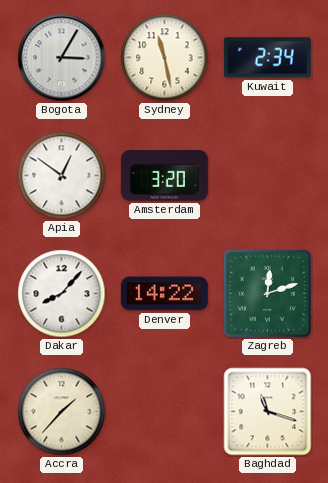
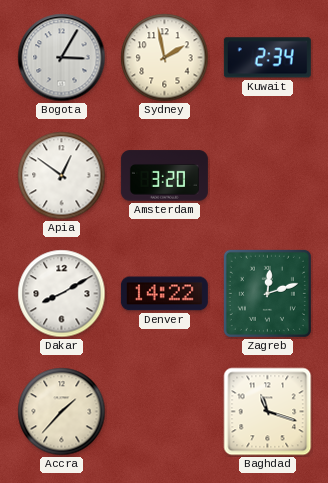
Sydney: 11:28 -> 1:58 (165, 58)
Dakar: 8:07 -> 8:10 (62, 294)
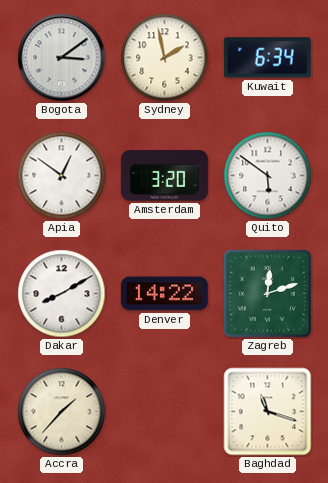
Bogota: 3:05 -> 3:09 (62, 58)
Kuwait: 2:34 -> 6:34 (267, 58)
Quito: none -> 5:51 (268, 176)
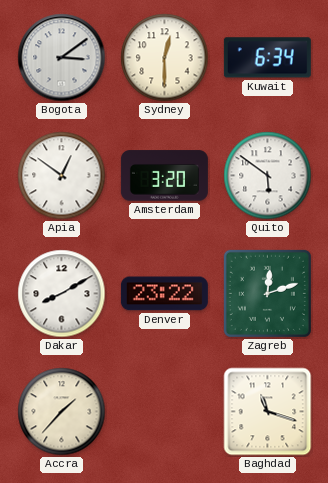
Sydney: 1:58 -> 12:30 (165, 58)
Denver: 14:22 -> 23:22 (164, 294)
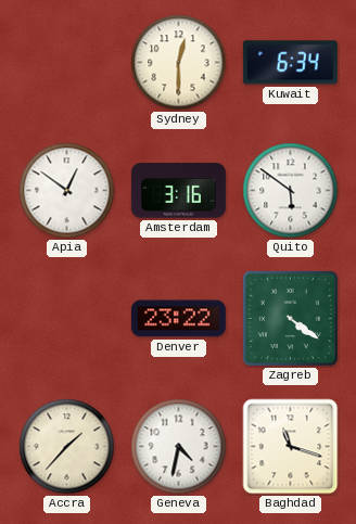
Bogota: 3:09 -> none (62, 58)
Amsterdam: 3:20 -> 3:16 (178, 191)
Dakar: 8:10 -> none (62, 294)
Zagreb: 12:12 -> 4:21 (290, 318)
Geneva: none -> 4:32 (179, 447)
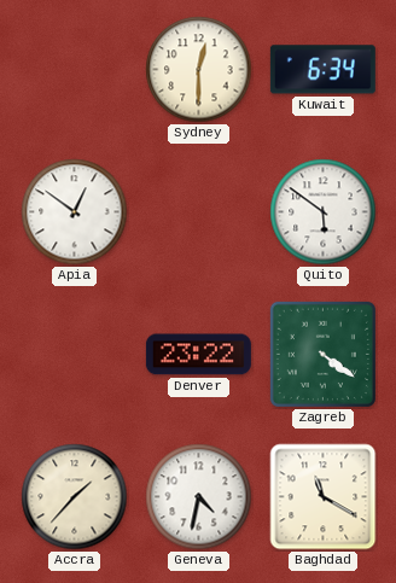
Amsterdam: 3:16 -> none (178, 191)
Baghdad: 11:18 -> 11:20 (324, 497)
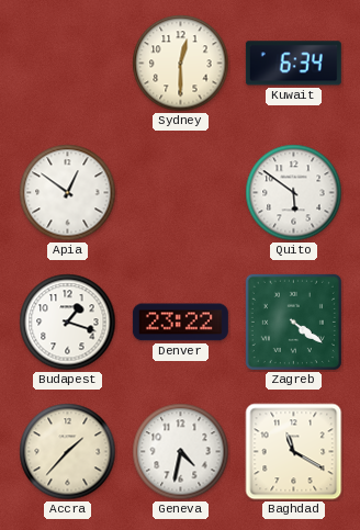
Budapest: none -> 1:18 (68, 323)
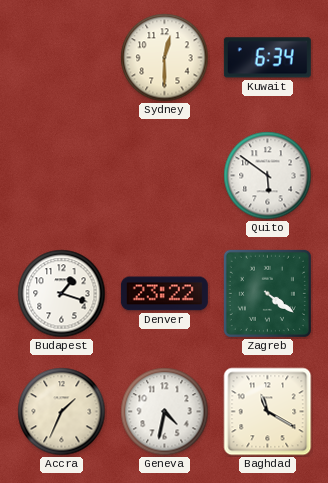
Apia: 12:51 -> none (68, 193)
Accra: 1:37 -> 1:34 (62, 412)
